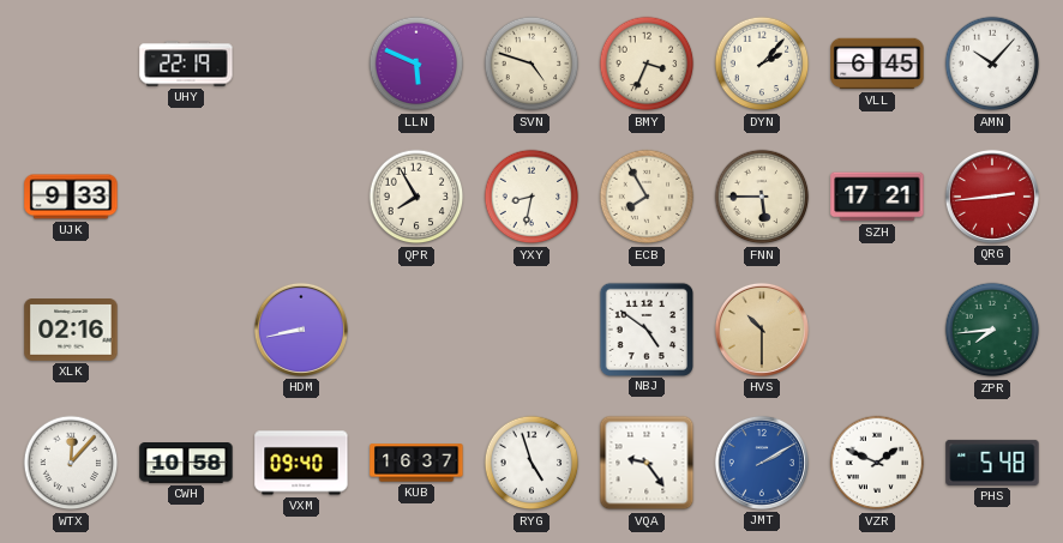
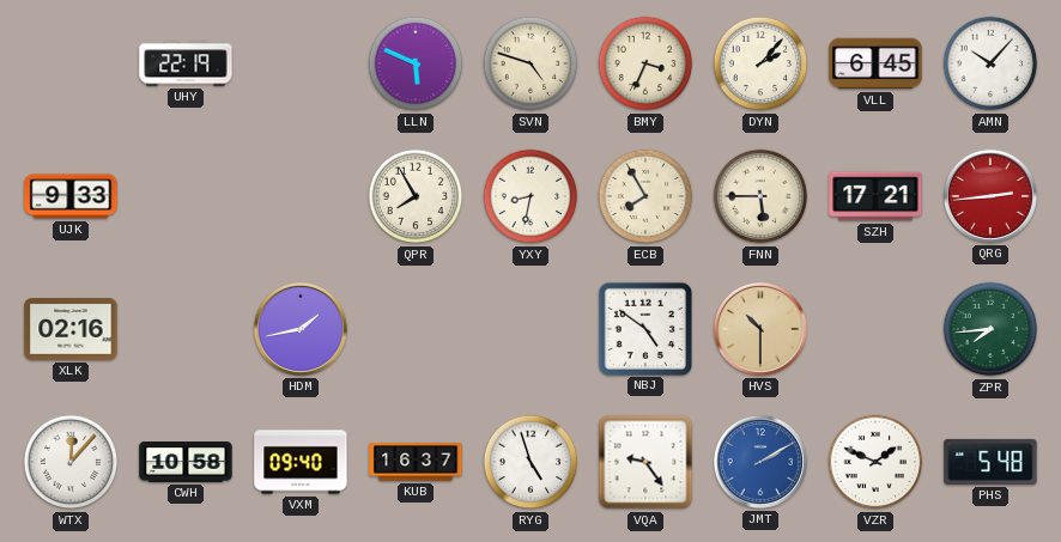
HDM: 8:43 -> 1:43 (301, 329)
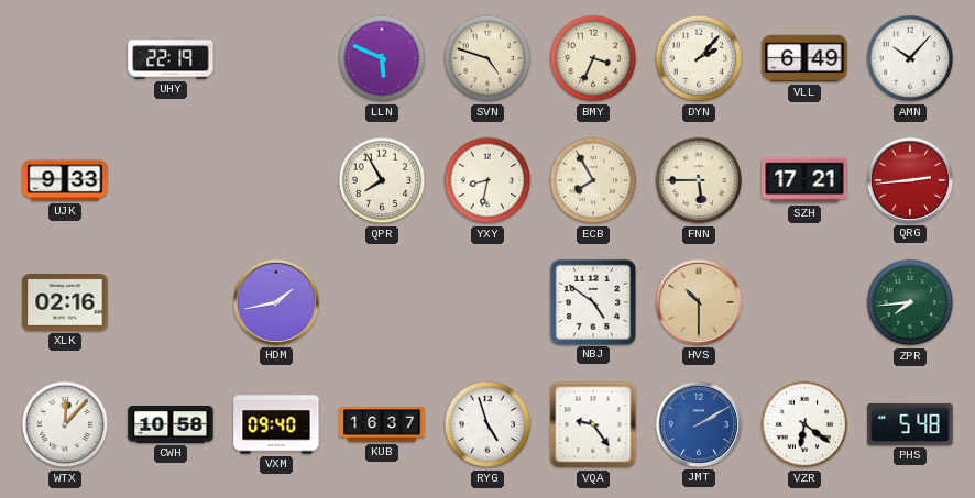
VLL: 6:45 -> 6:49 (804, 58)
VZR: 1:49 -> 6:21 (804, 424)
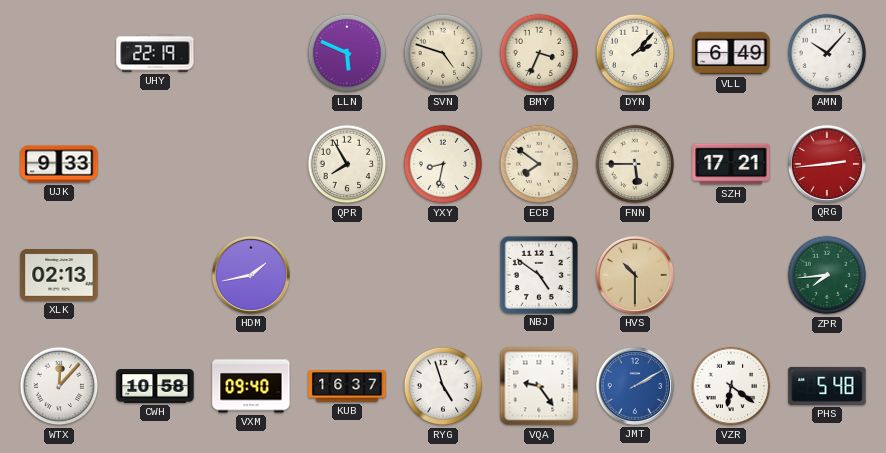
ECB: 7:55 -> 7:51 (539, 164)
XLK: 02:16 -> 02:13 (59, 275)
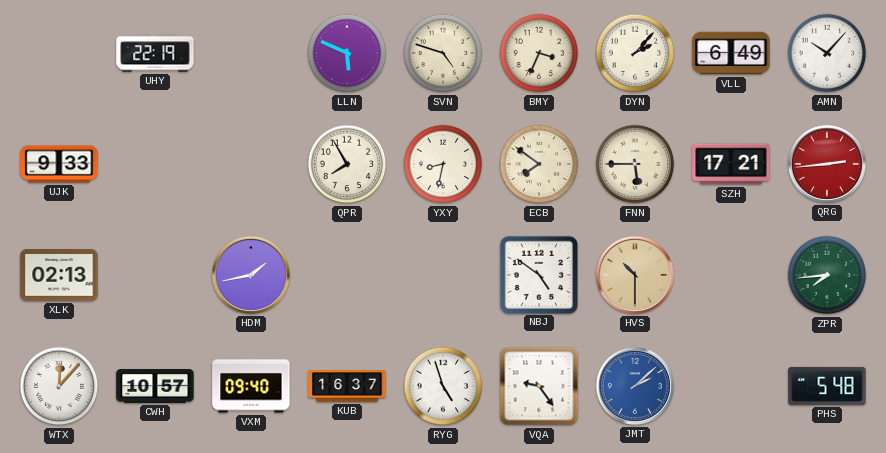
CWH: 10:58 -> 10:57 (155, 387)
JMT: 2:10 -> 2:08 (635, 386)
VZR: 6:21 -> none (731, 386)
